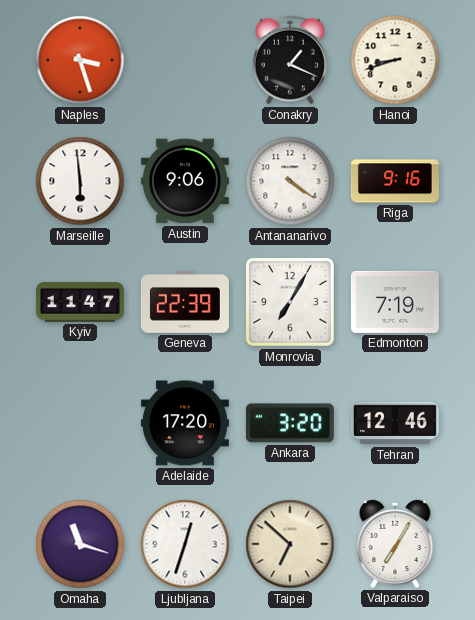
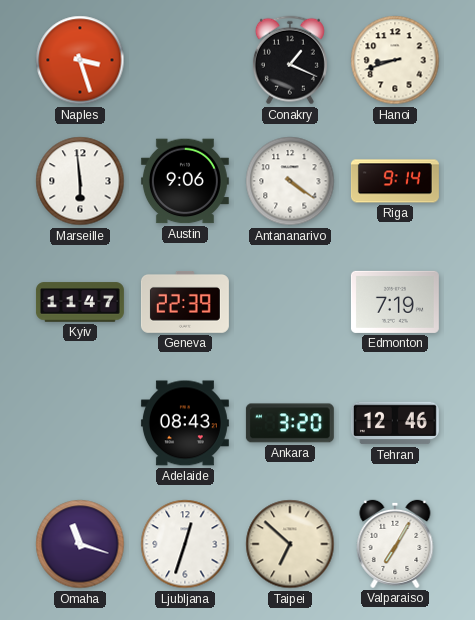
Riga: 9:16 -> 9:14 (395, 181)
Monrovia: 7:05 -> none (290, 302)
Adelaide: 17:20 -> 08:43 (185, 423)
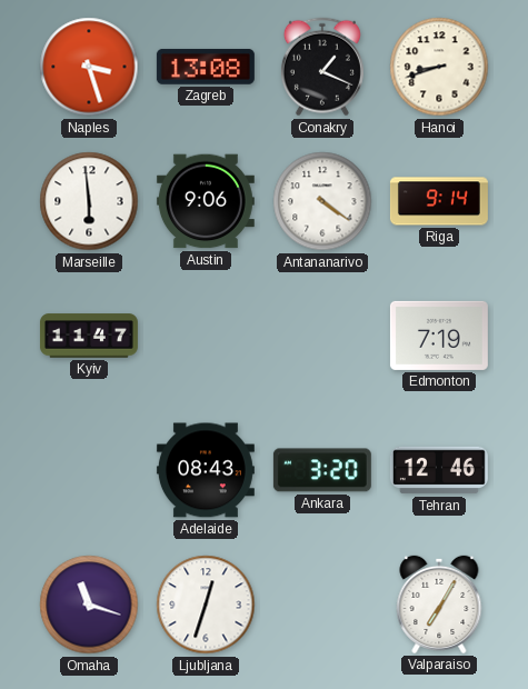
Zagreb: none -> 13:08 (206, 67)
Geneva: 22:39 -> none (185, 303)
Taipei: 6:52 -> none (290, 544)
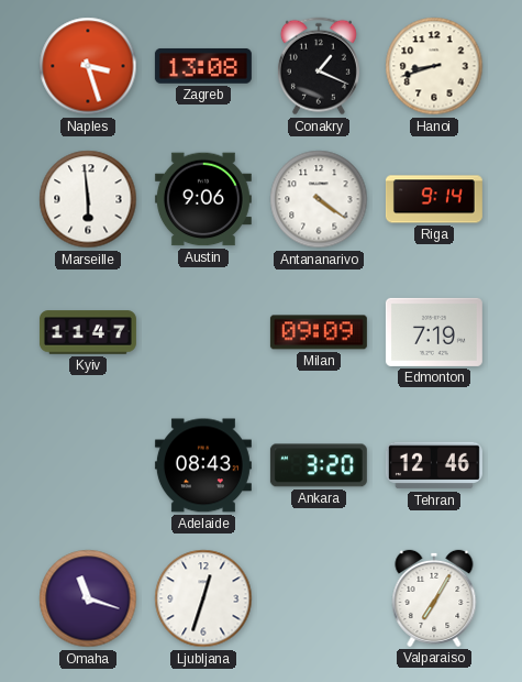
Milan: none -> 09:09 (319, 332)
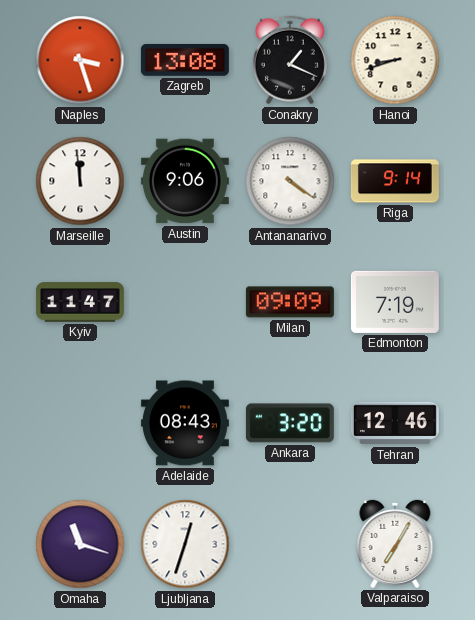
Marseille: 5:59 -> 11:59 (80, 181)
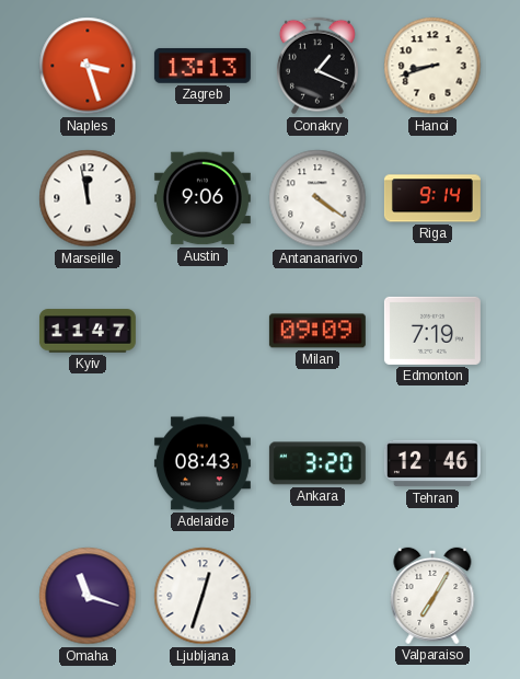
Zagreb: 13:08 -> 13:13 (203, 66)
Marseille: 11:59 -> 11:58 (88, 198)
